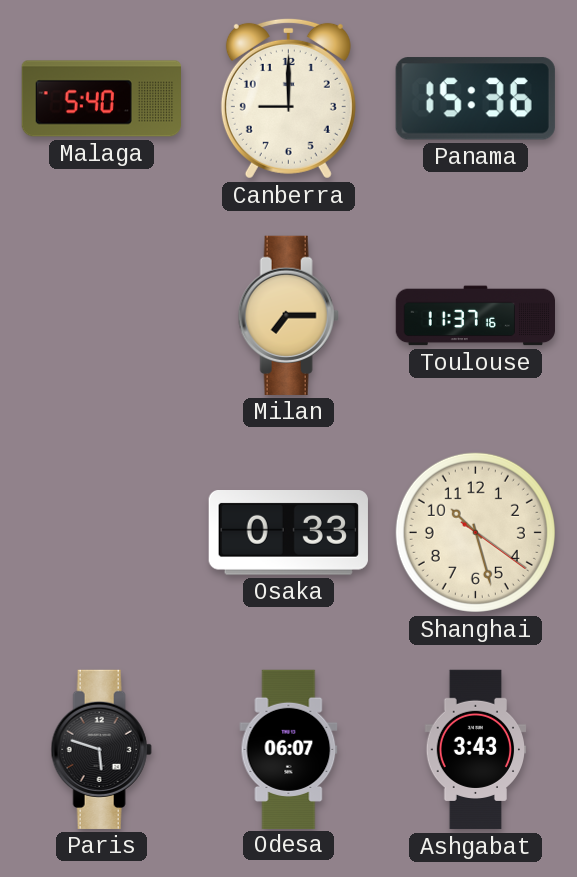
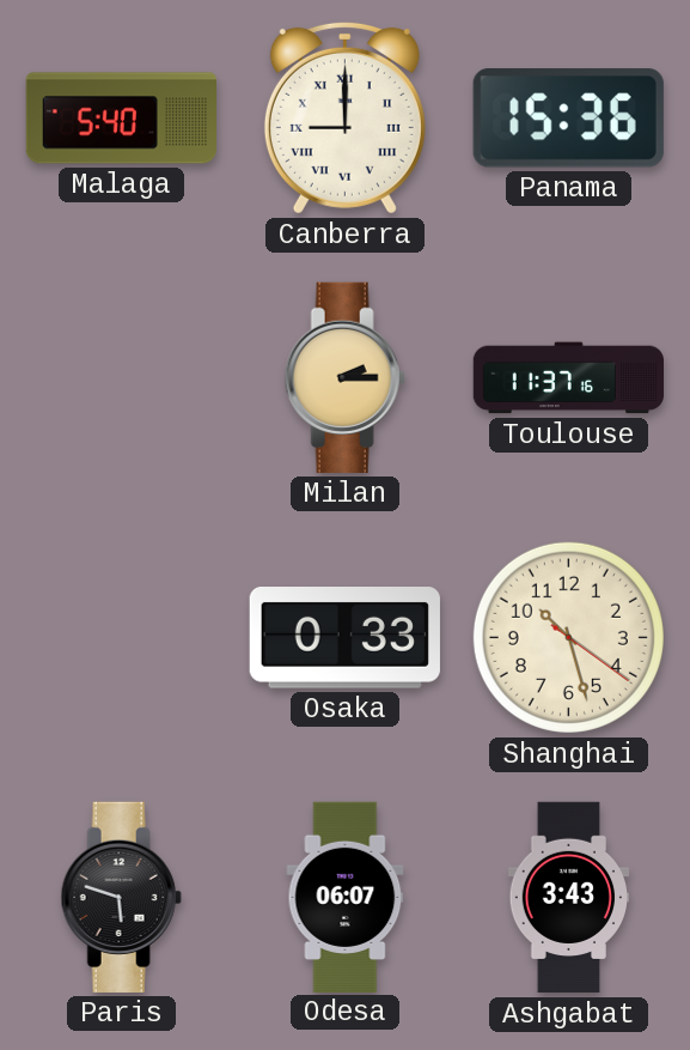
Canberra numerals: Arabic -> Roman (344, 117)
Milan: 7:15 -> 2:15 (344, 377)
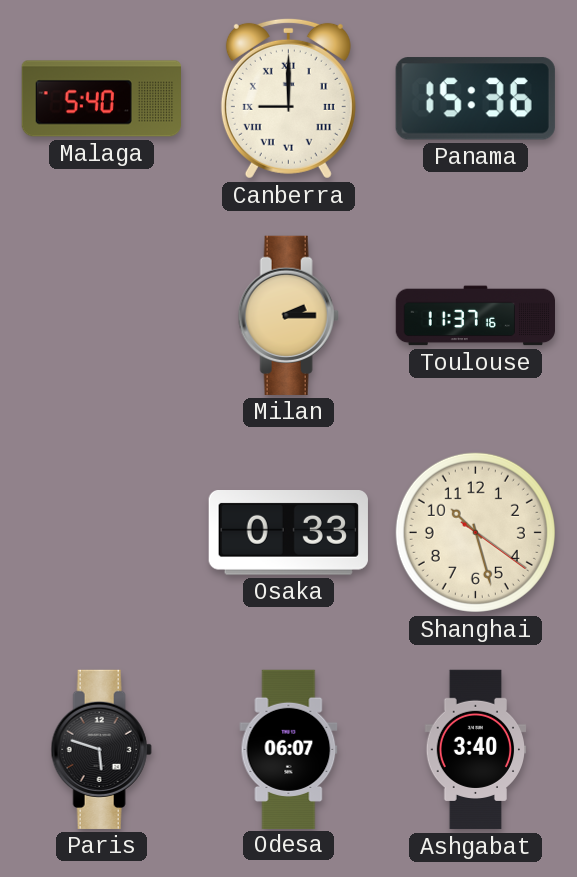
Ashgabat: 3:43 -> 3:40 (476, 750)
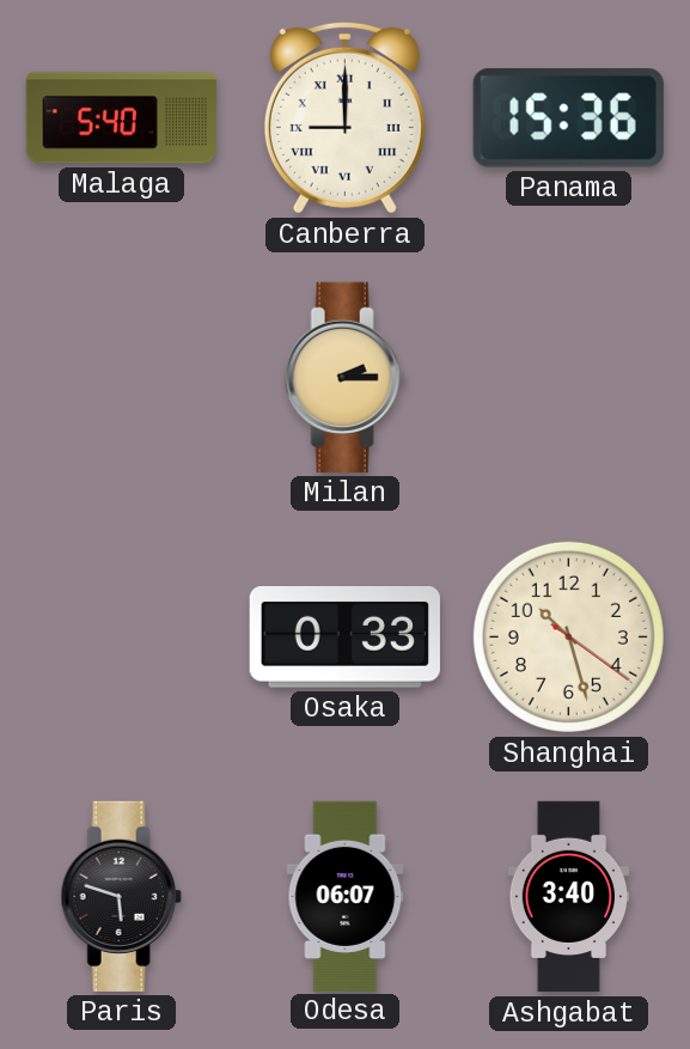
Toulouse: 11:37 -> none (475, 316)
